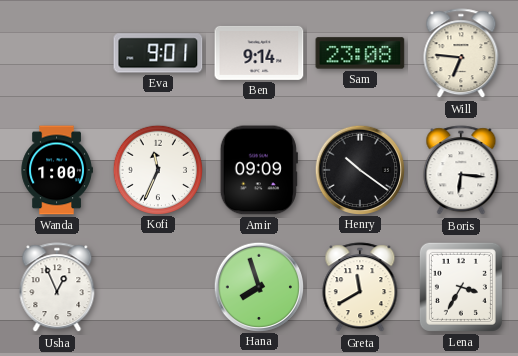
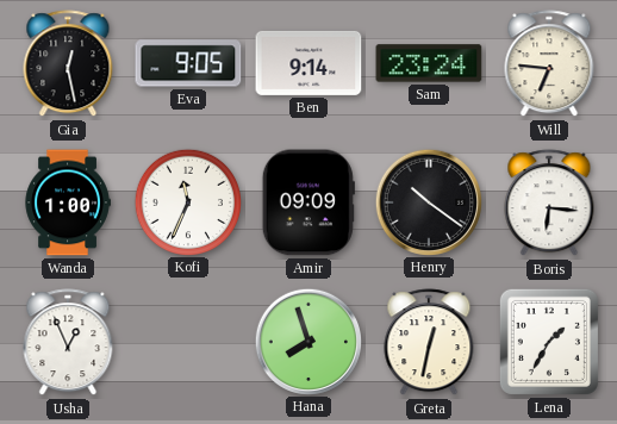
Gia: none -> 12:28 (68, 64)
Eva: 9:01 -> 9:05 (188, 63)
Sam: 23:08 -> 23:24 (429, 63)
Greta: 11:40 -> 12:32 (429, 343)
Lena: 3:35 -> 1:35 (549, 342)
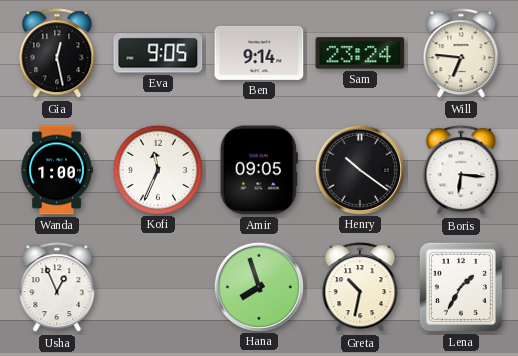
Amir: 09:09 -> 09:05 (259, 170)
Greta: 12:32 -> 10:32 (360, 288)
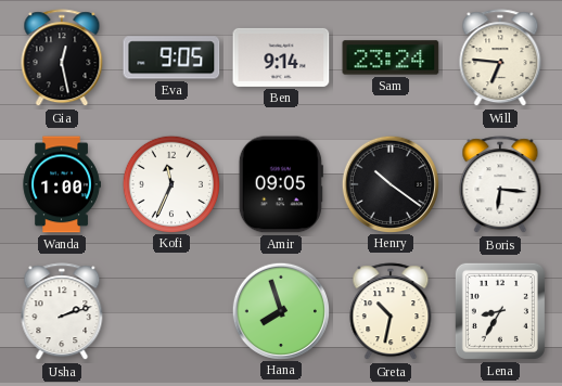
Usha: 12:56 -> 2:12 (62, 312)
Lena: 1:35 -> 8:35 (500, 311)
